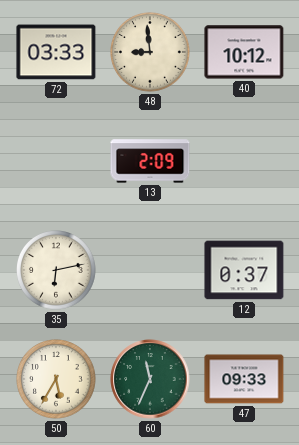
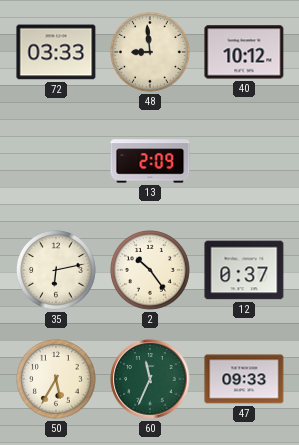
2: none -> 10:24 (151, 271)
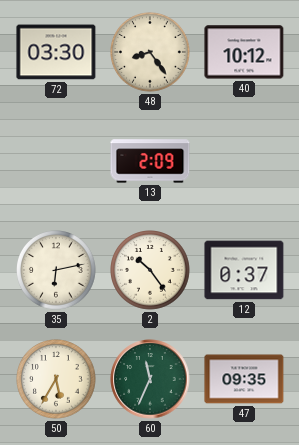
72: 03:33 -> 03:30 (56, 52)
48: 8:59 -> 8:24 (151, 53)
47: 09:33 -> 09:35 (244, 379)
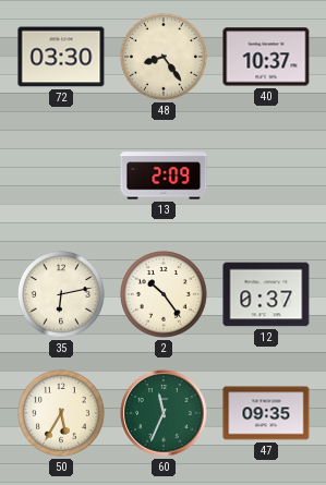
40: 10:12 -> 10:37 (266, 57)
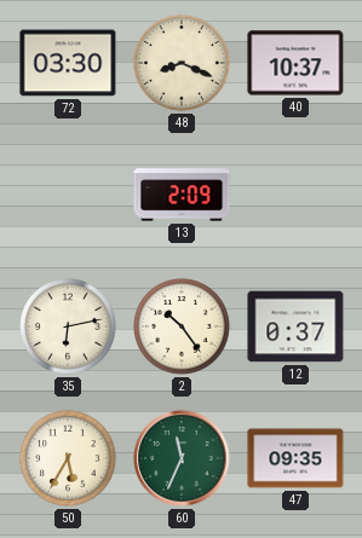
48: 8:24 -> 8:19 (183, 64)
